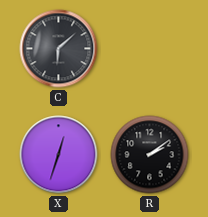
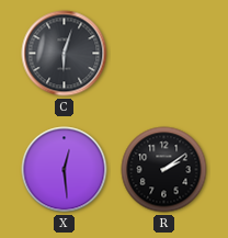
C: 6:08 -> 6:03 (65, 54)
X: 12:33 -> 12:29 (65, 170)
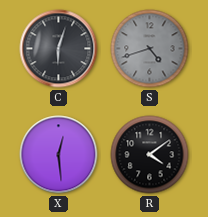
S: none -> 4:42 (150, 49)
R: 2:09 -> 4:09 (150, 155)
